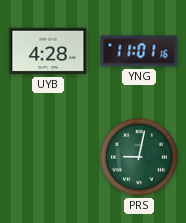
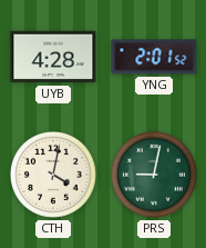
YNG: 11:01 -> 2:01 (154, 57)
CTH: none -> 4:02 (54, 176)
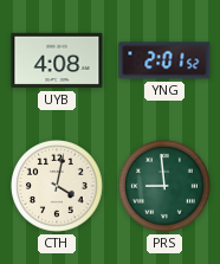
UYB: 4:28 -> 4:08 (57, 60)
PRS: 9:02 -> 8:59 (166, 187)
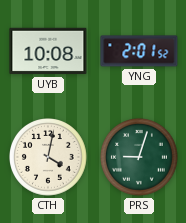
UYB: 4:08 -> 10:08 (48, 51)
PRS: 8:59 -> 9:03 (140, 158)
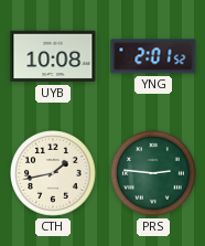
CTH: 4:02 -> 1:43 (54, 174)
PRS: 9:03 -> 2:46 (154, 174)
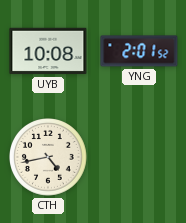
CTH: 1:43 -> 4:43 (49, 158)
PRS: 2:46 -> none (154, 174)
